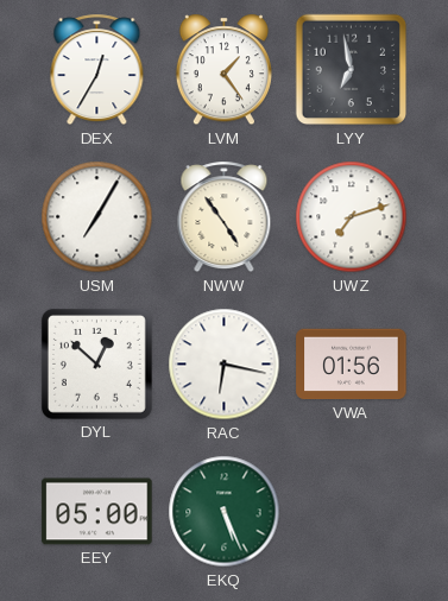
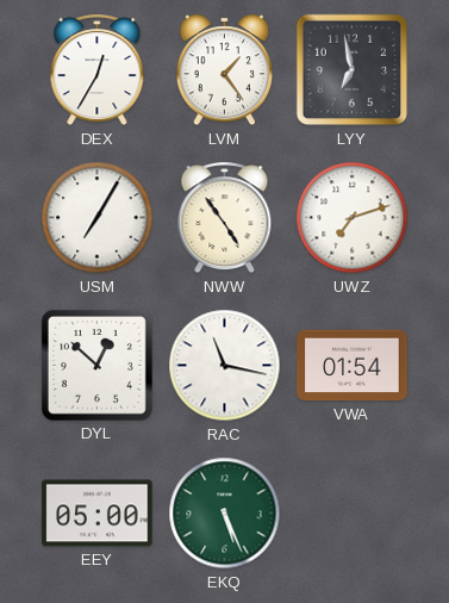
RAC: 6:17 -> 11:17 (225, 366)
VWA: 01:56 -> 01:54 (353, 366)
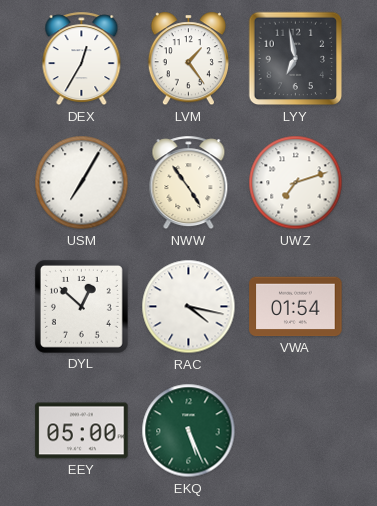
RAC: 11:17 -> 4:17 (189, 307)
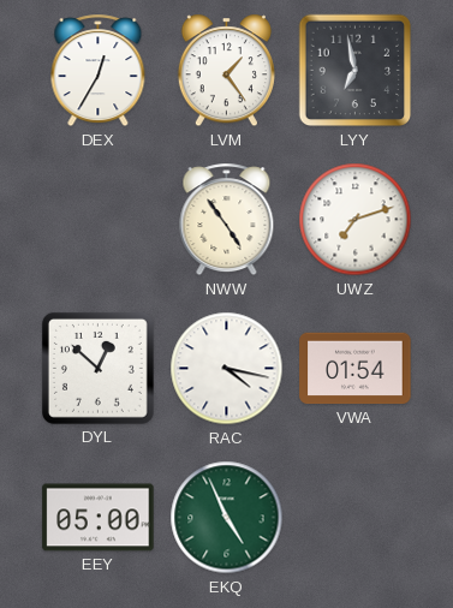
USM: 7:05 -> none (82, 183)
EKQ: 5:26 -> 4:56 (227, 518)
